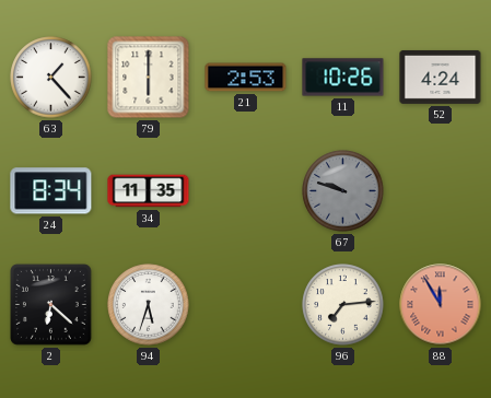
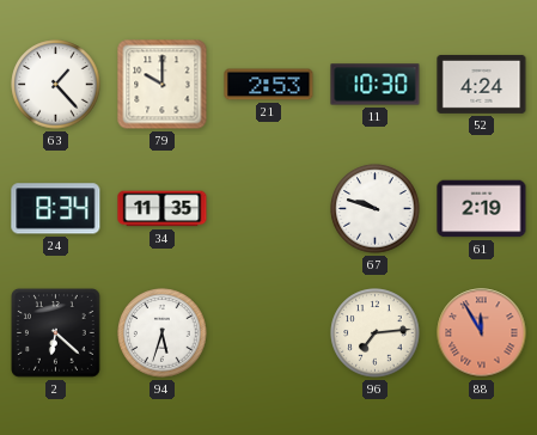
79: 6:00 -> 10:00 (163, 85)
11: 10:26 -> 10:30 (376, 85)
67 dial: grey -> white (376, 209)
61: none -> 2:19 (482, 209)
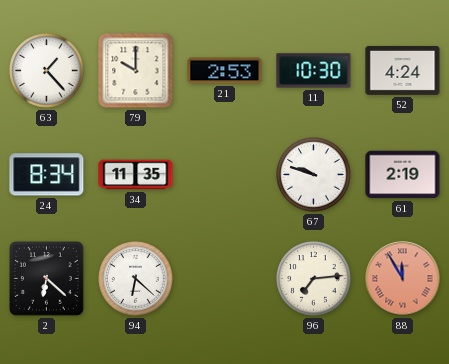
94: 5:33 -> 6:22 (136, 279)
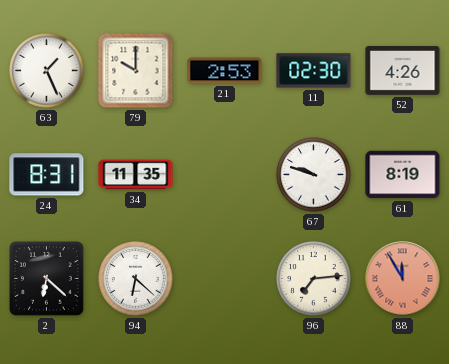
63: 1:23 -> 1:26 (47, 71)
11: 10:30 -> 02:30 (314, 71)
52: 4:24 -> 4:26 (403, 70)
24: 8:34 -> 8:31 (47, 175)
61: 2:19 -> 8:19 (403, 175)
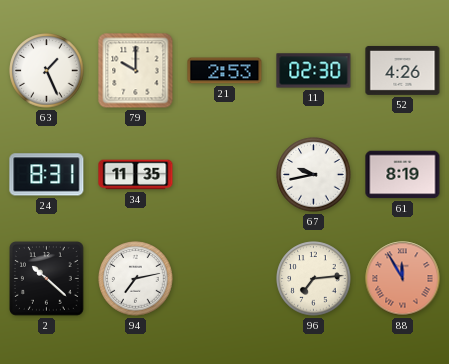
67: 9:48 -> 9:43 (314, 175)
2: 6:22 -> 10:22 (47, 279)
94: 6:22 -> 7:13 (136, 279)
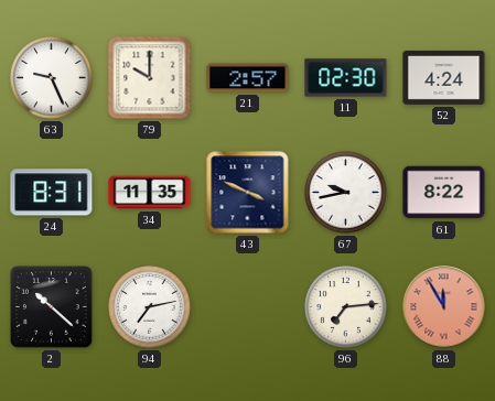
63: 1:26 -> 9:26 (52, 78)
21: 2:53 -> 2:57 (248, 78)
52: 4:26 -> 4:24 (444, 77)
43: none -> 3:49 (248, 193)
61: 8:19 -> 8:22 (444, 193)
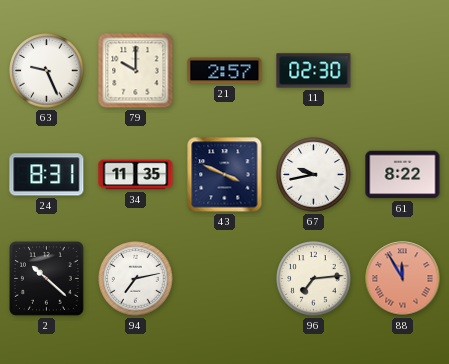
52: 4:24 -> none (444, 77)
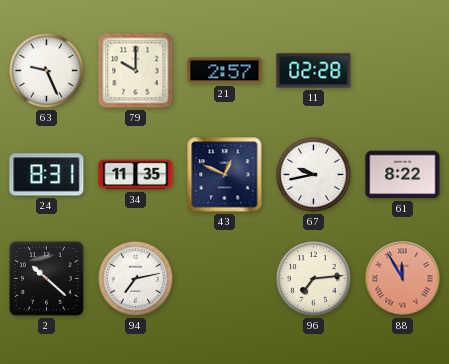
11: 02:30 -> 02:28 (314, 71)
43: 3:49 -> 12:49 (225, 175)
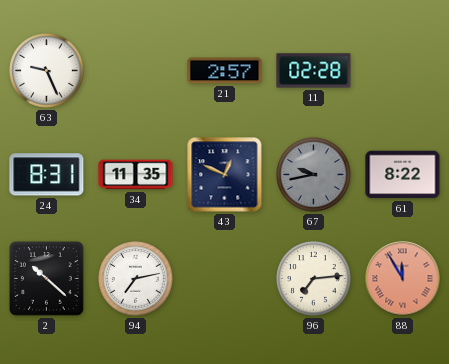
79: 10:00 -> none (136, 71)
67 dial: white -> grey (314, 175)
